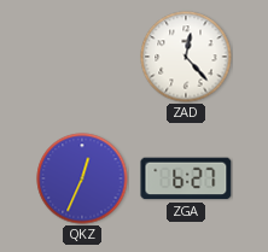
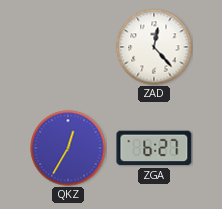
QKZ: 12:34 -> 12:35 (68, 148)
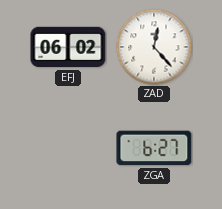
EFJ: none -> 06:02 (68, 47)
QKZ: 12:35 -> none (68, 148)
